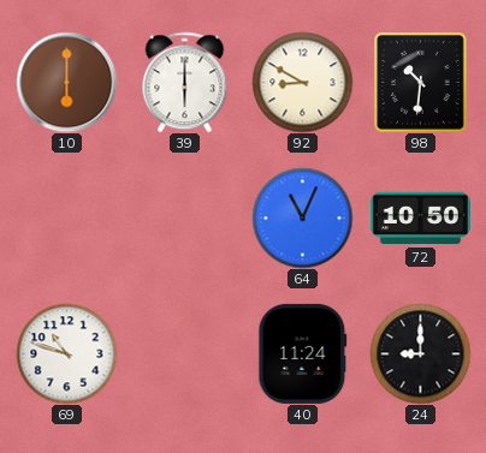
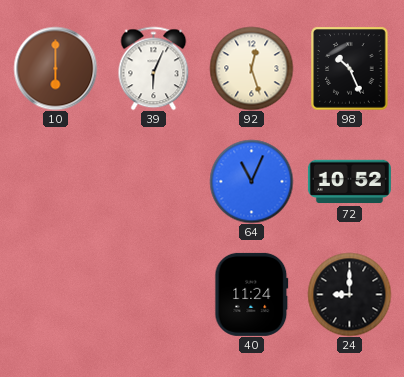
39: 6:00 -> 6:04 (154, 68)
92: 8:50 -> 12:27 (251, 68)
98: 10:31 -> 10:26 (350, 68)
72: 10:50 -> 10:52 (349, 182)
69: 10:48 -> none (66, 353)
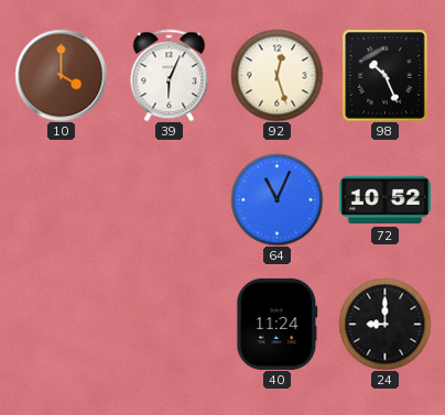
10: 6:00 -> 4:00 (61, 75)
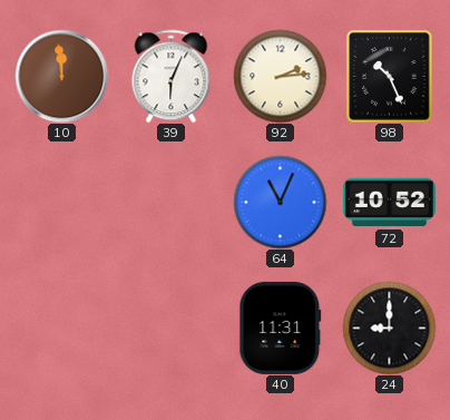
10: 4:00 -> 11:59 (61, 76)
92: 12:27 -> 2:14 (280, 76)
40: 11:24 -> 11:31 (281, 328)
